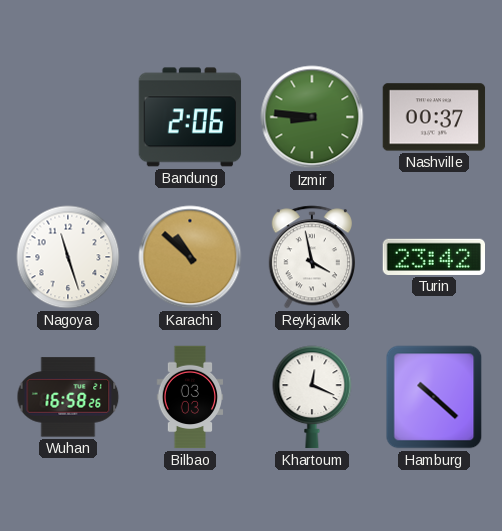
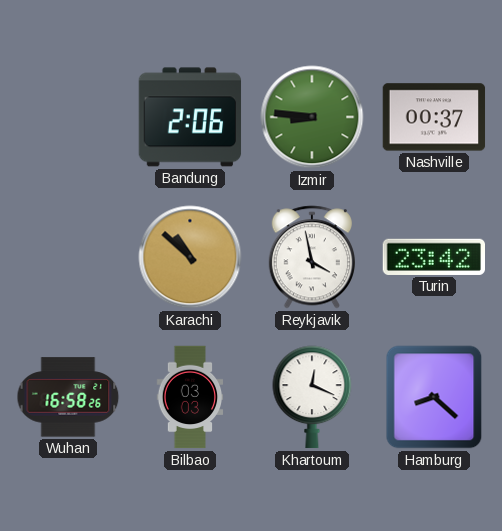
Nagoya: 11:27 -> none (68, 257)
Hamburg: 10:22 -> 8:22 (434, 397)
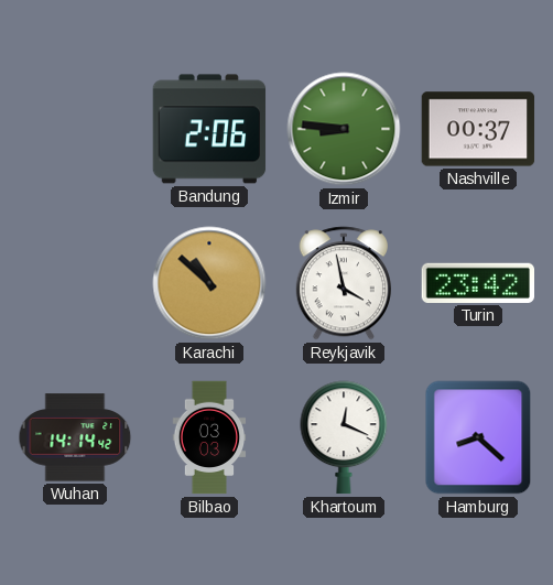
Wuhan: 16:58 -> 14:14 (75, 437)
